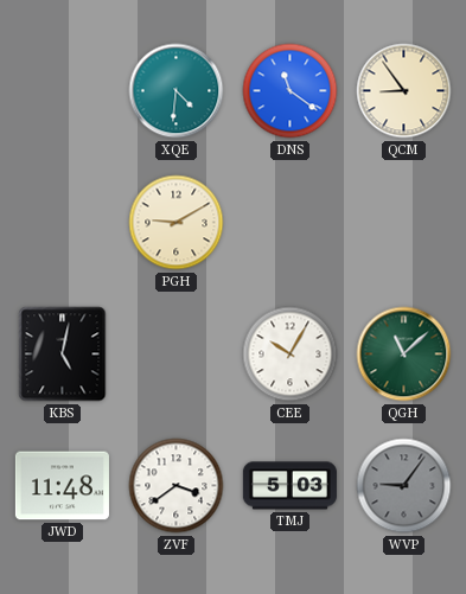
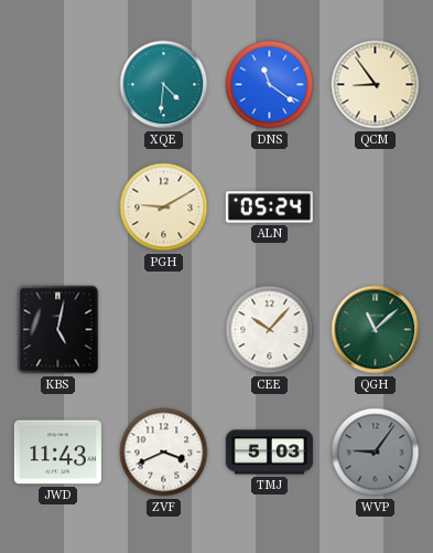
ALN: none -> 05:24 (269, 208)
CEE: 10:05 -> 10:07 (270, 330)
JWD: 11:48 -> 11:43 (57, 453)
ZVF: 3:39 -> 3:41 (164, 453)
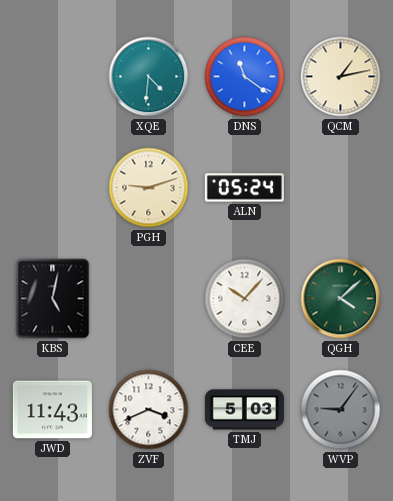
QCM: 8:54 -> 1:13 (341, 77)
PGH: 9:10 -> 9:12 (149, 188)
QGH: 11:08 -> 4:08 (341, 299)
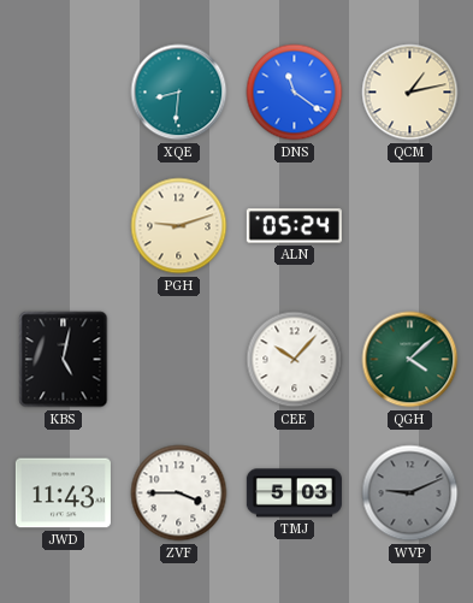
XQE: 4:31 -> 8:31 (179, 93)
ZVF: 3:41 -> 3:45 (179, 493)
WVP: 9:06 -> 9:11 (410, 493)
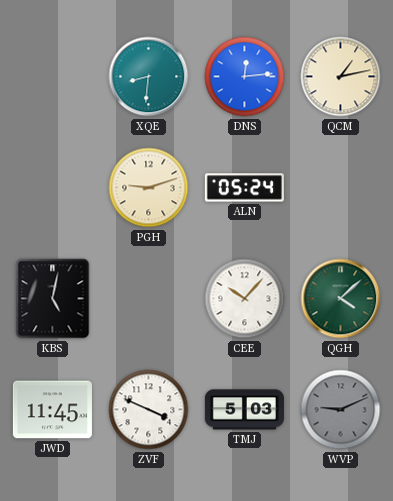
DNS: 11:21 -> 12:14 (245, 77)
JWD: 11:43 -> 11:45 (52, 410)
ZVF: 3:45 -> 3:49 (149, 410)
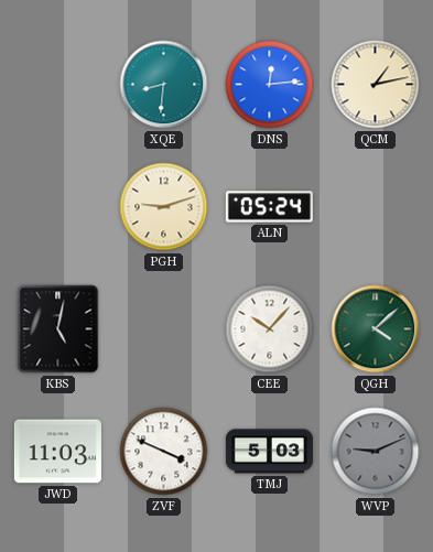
JWD: 11:45 -> 11:03 (57, 452)
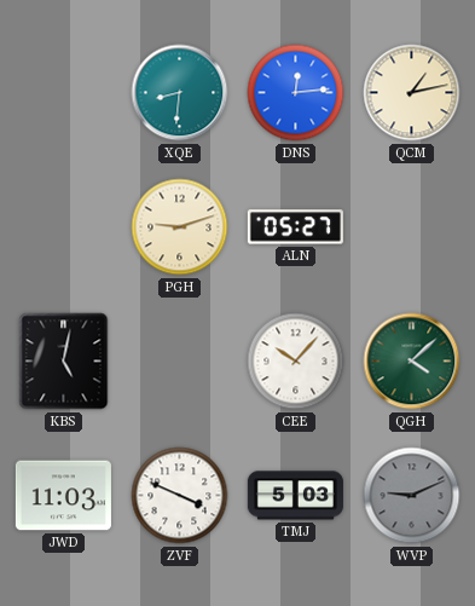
ALN: 05:24 -> 05:27 (295, 227)
